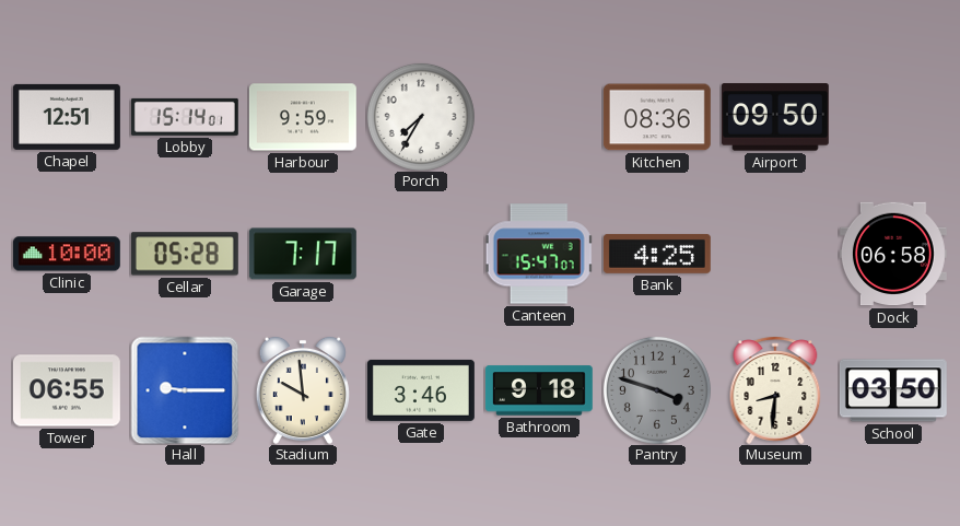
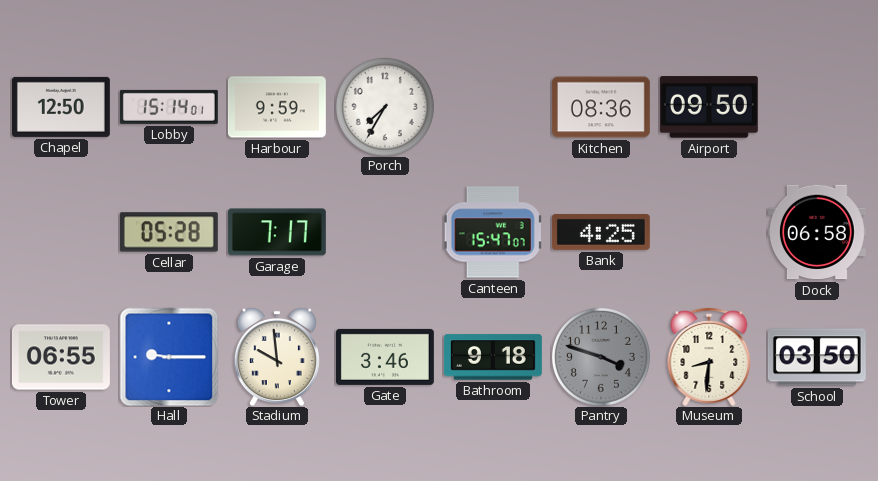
Chapel: 12:51 -> 12:50 (61, 107)
Clinic: 10:00 -> none (67, 254)
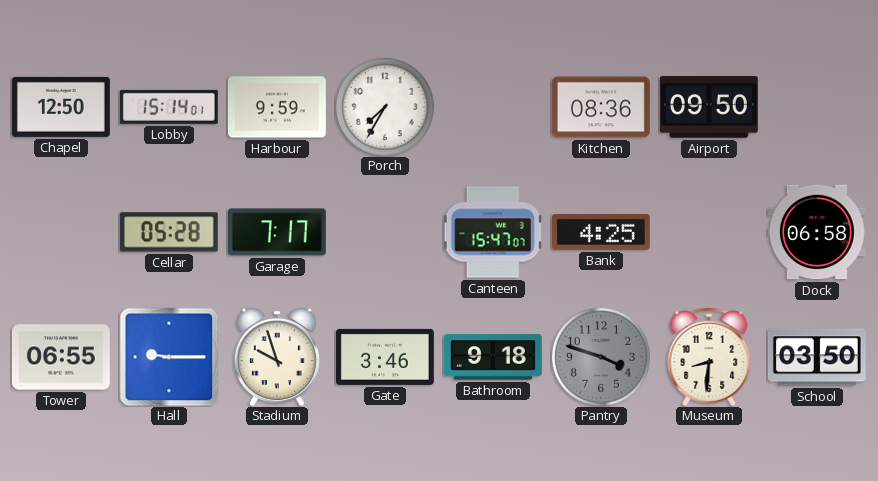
Stadium: 9:59 -> 9:57 (277, 357)
